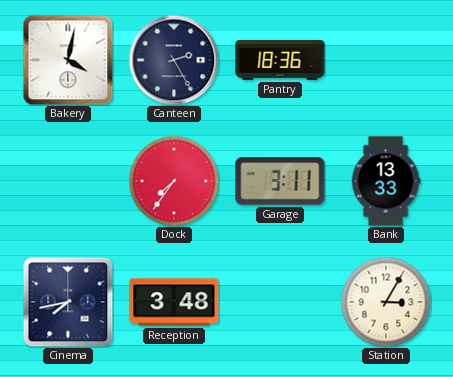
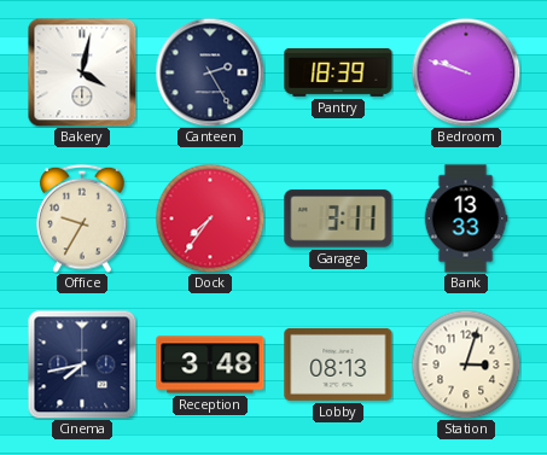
Pantry: 18:36 -> 18:39 (338, 72)
Bedroom: none -> 9:48 (466, 72)
Office: none -> 9:35 (82, 218)
Lobby: none -> 08:13 (338, 364)
Station: 3:05 -> 3:03 (466, 364)
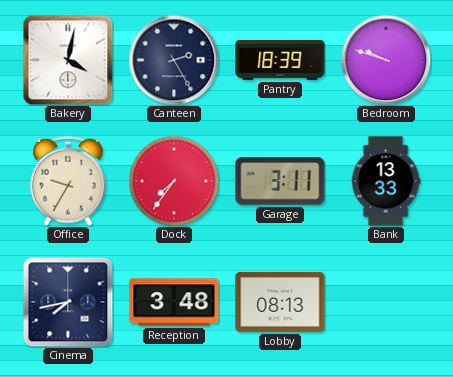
Station: 3:03 -> none (466, 364)
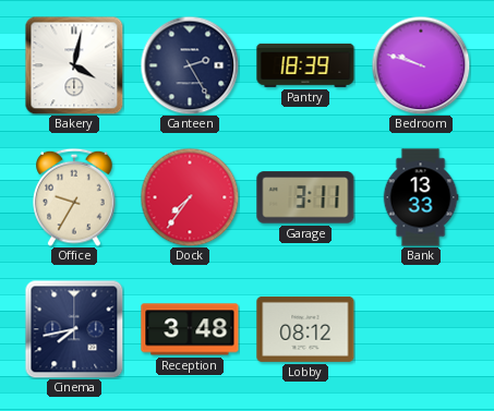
Lobby: 08:13 -> 08:12 (305, 329)
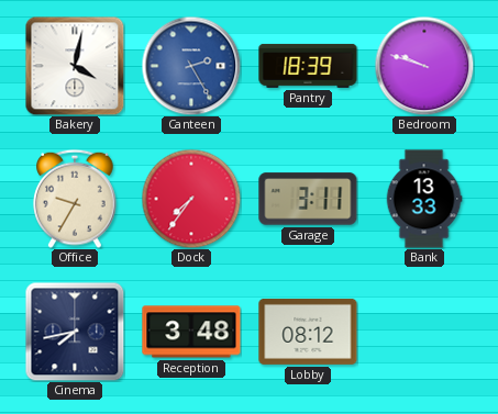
Canteen dial: navy -> blue (191, 66)
